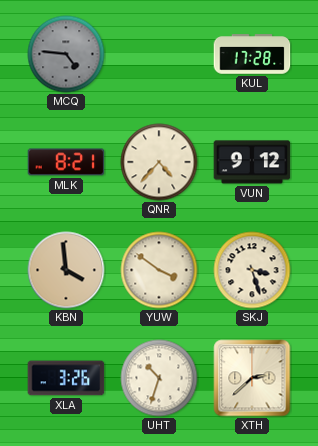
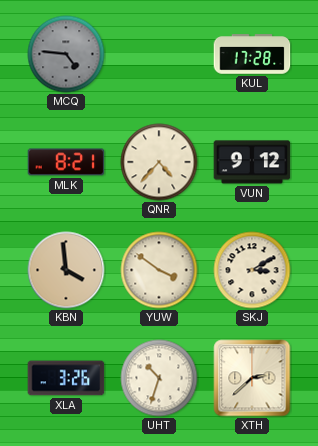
SKJ: 3:27 -> 3:10 (252, 270)
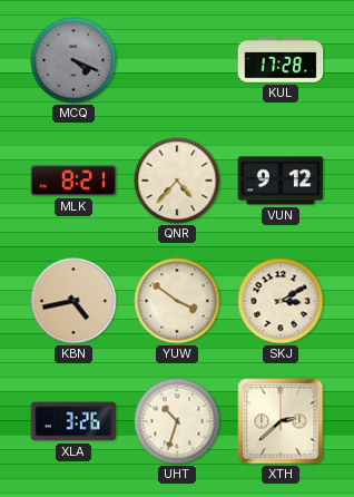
MCQ: 4:46 -> 4:19 (73, 60)
KBN: 3:59 -> 4:43 (73, 301)
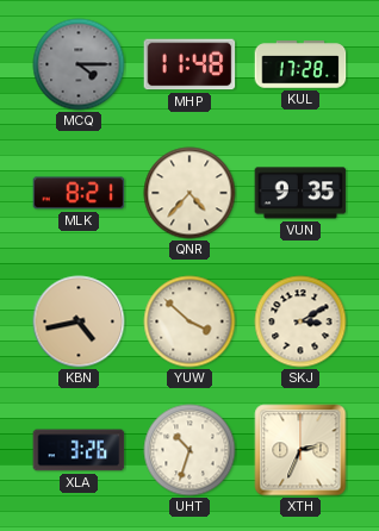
MCQ: 4:19 -> 4:15 (79, 64)
MHP: none -> 11:48 (189, 64)
VUN: 9:12 -> 9:35 (300, 193)
YUW: 3:51 -> 3:52 (189, 321)
XTH: 2:38 -> 2:34 (300, 450)
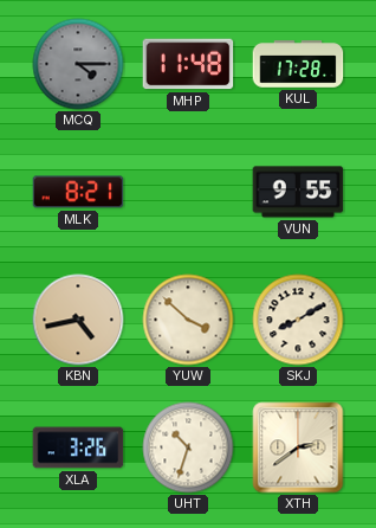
QNR: 4:37 -> none (189, 193)
VUN: 9:35 -> 9:55 (298, 192)
SKJ: 3:10 -> 8:10 (298, 320)
XTH: 2:34 -> 2:39 (298, 447)
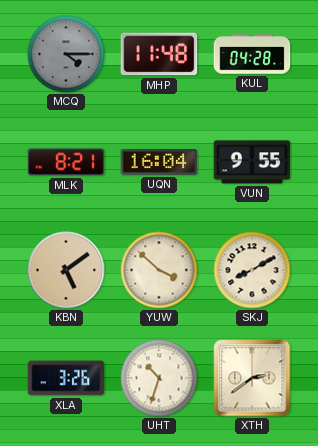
KUL: 17:28 -> 04:28 (252, 54)
UQN: none -> 16:04 (159, 163)
KBN: 4:43 -> 5:09 (66, 270)
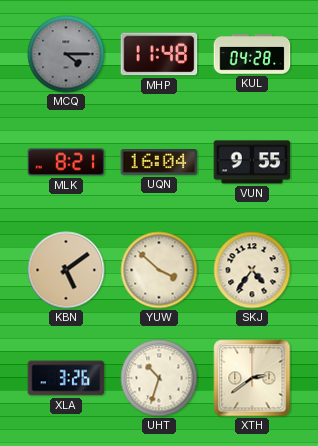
SKJ: 8:10 -> 4:36 (252, 270)
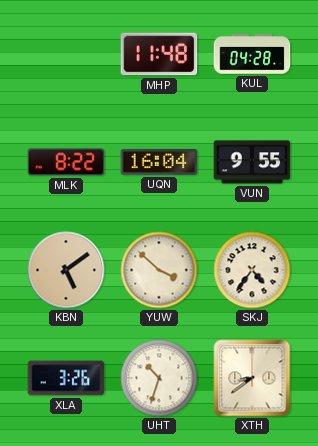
MCQ: 4:15 -> none (66, 54)
MLK: 8:21 -> 8:22 (66, 162)
XTH: 2:39 -> 8:39 (252, 378)
